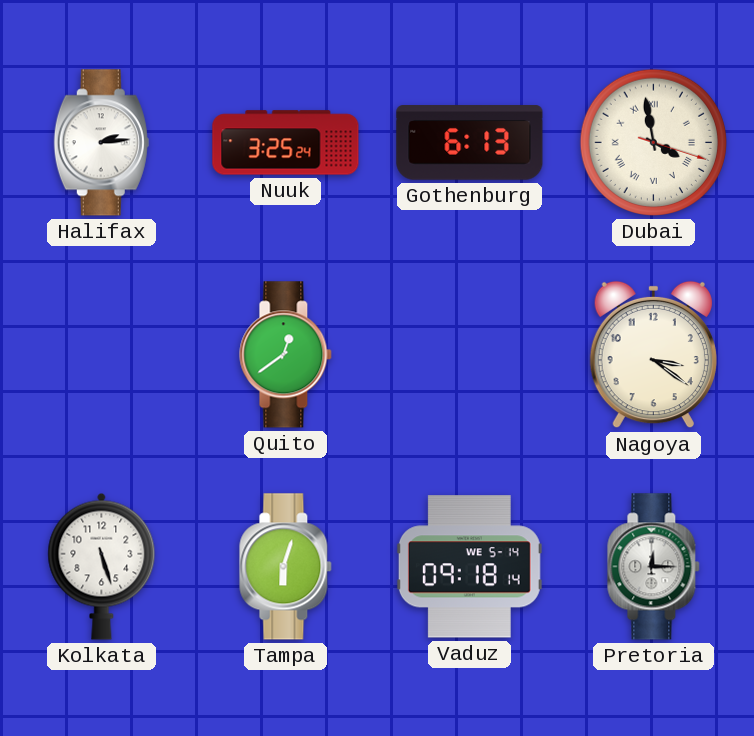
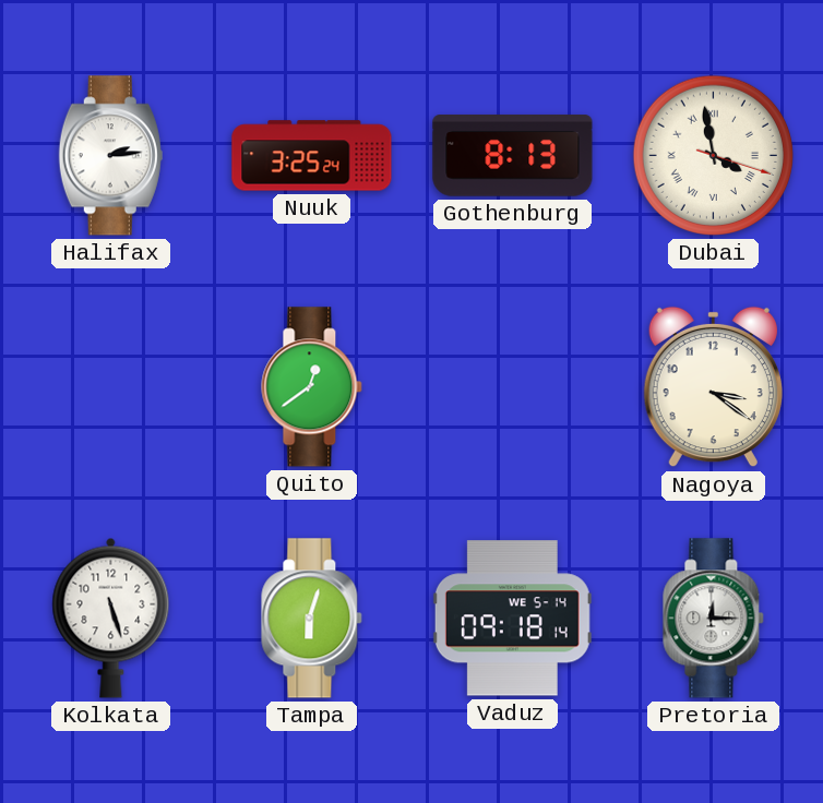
Gothenburg: 6:13 -> 8:13 (513, 156)
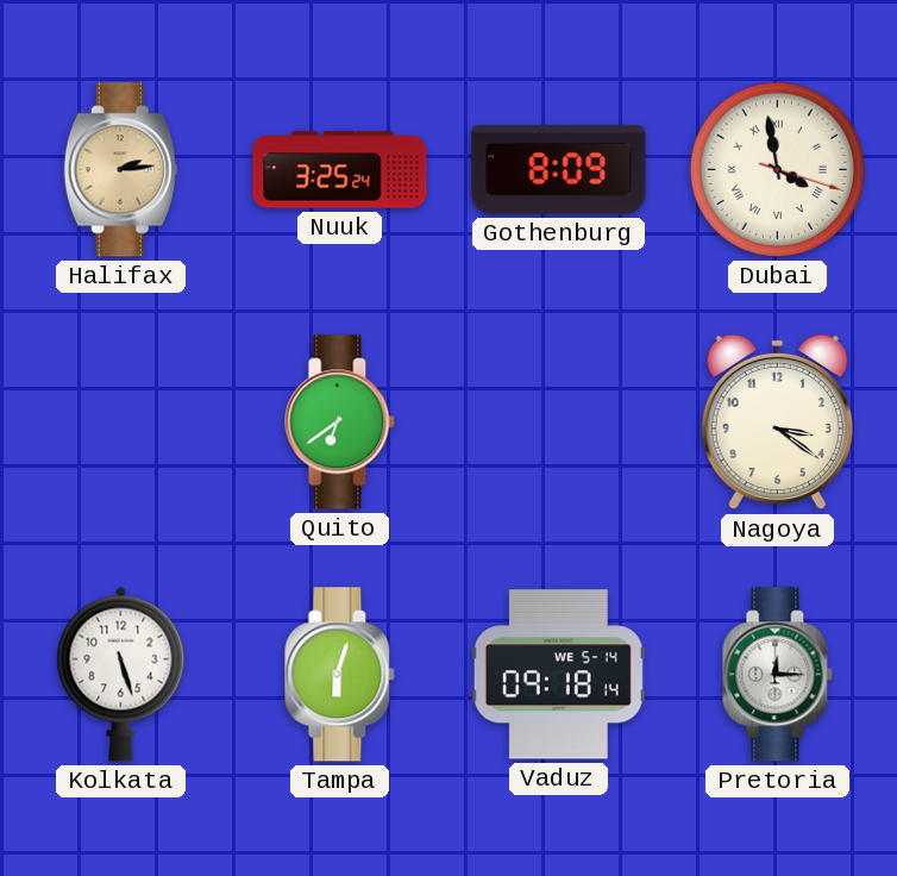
Halifax dial: white -> champagne (120, 170)
Gothenburg: 8:13 -> 8:09 (559, 170)
Quito: 12:39 -> 6:39 (340, 423)
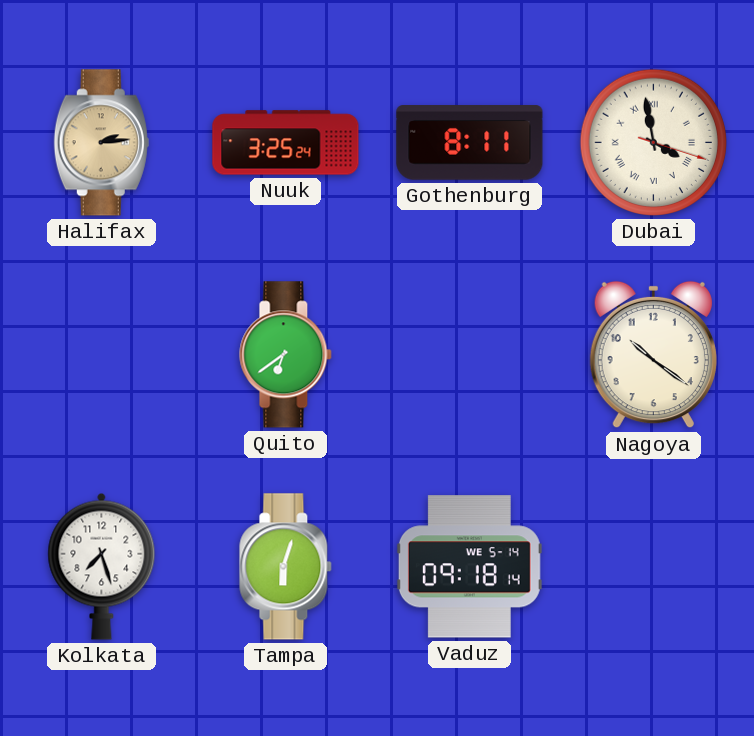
Gothenburg: 8:09 -> 8:11 (470, 143)
Nagoya: 3:21 -> 10:21 (653, 355)
Kolkata: 5:27 -> 7:27 (102, 566)
Pretoria: 12:15 -> none (778, 675)
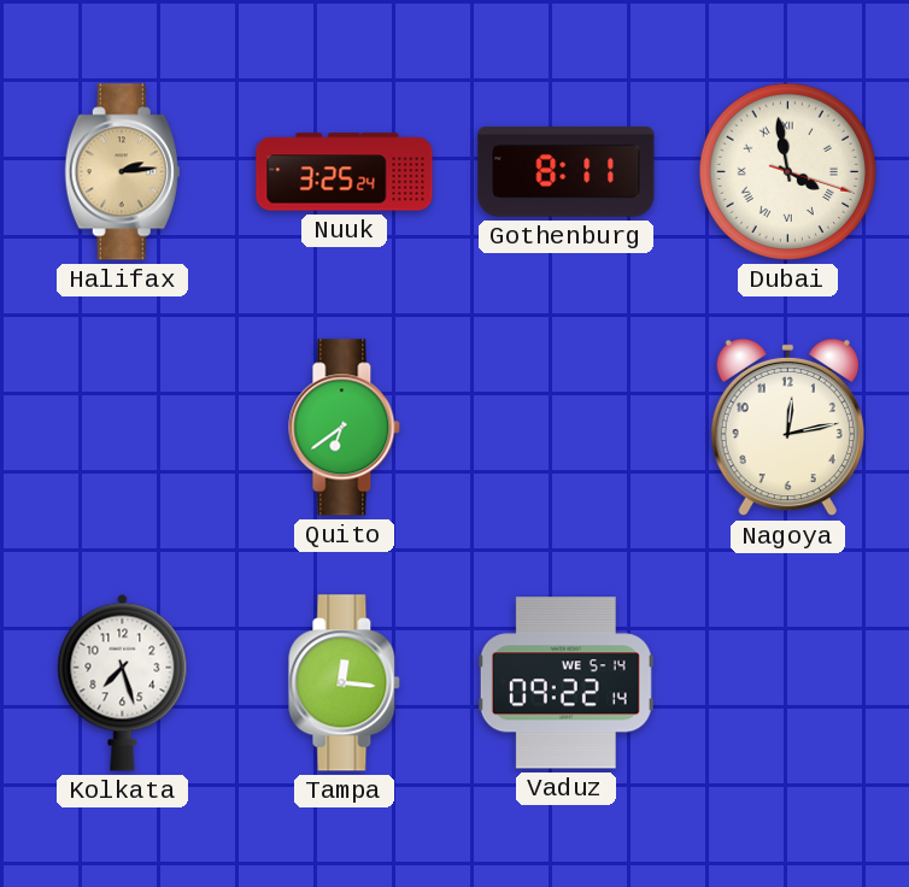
Nagoya: 10:21 -> 12:13 (787, 428)
Tampa: 6:03 -> 12:16 (345, 683)
Vaduz: 09:18 -> 09:22 (565, 683)
